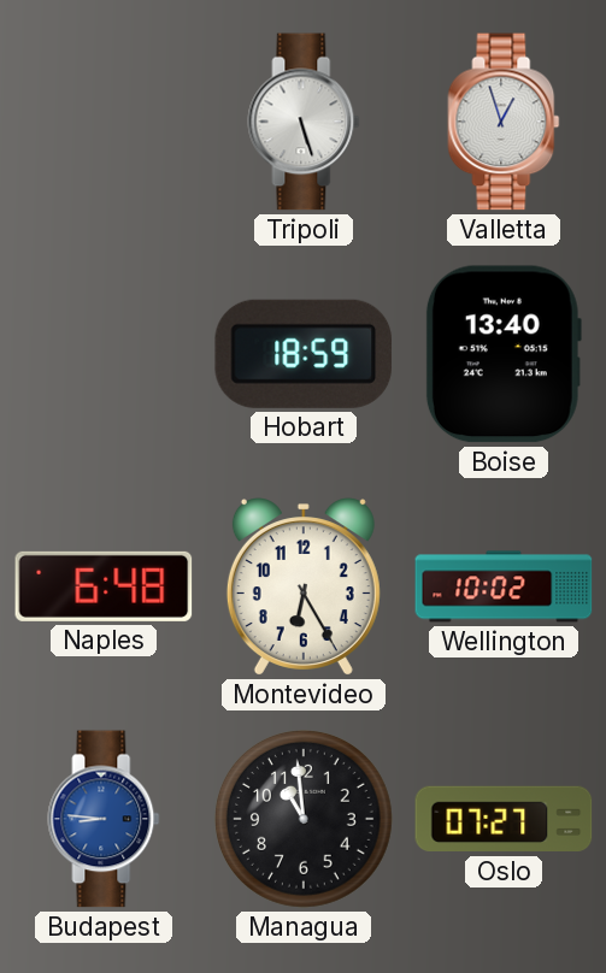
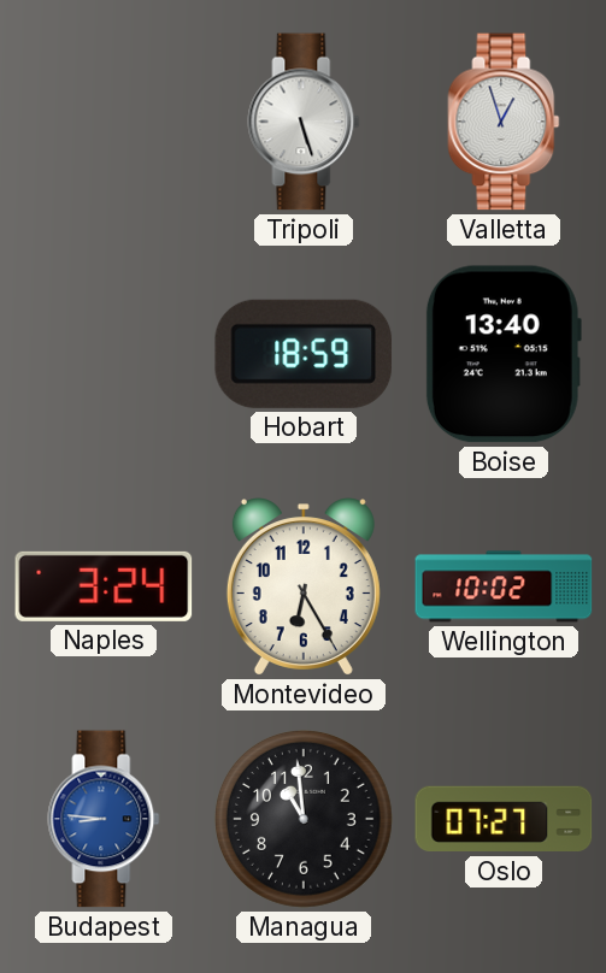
Naples: 6:48 -> 3:24 (104, 586)
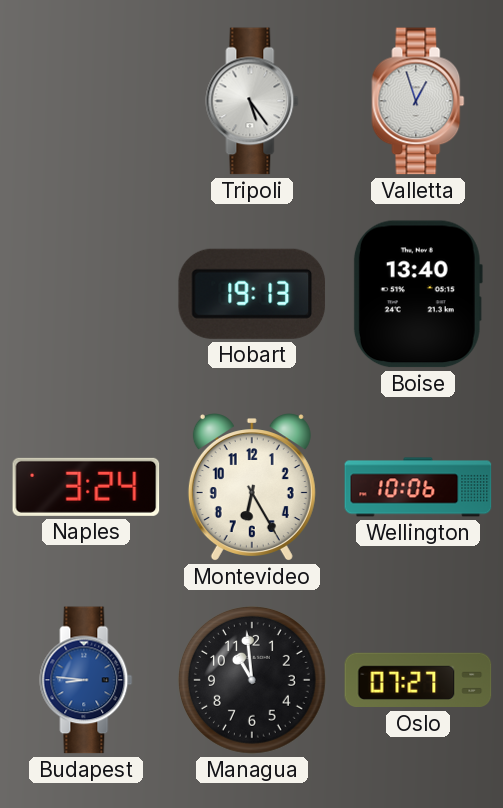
Tripoli: 5:27 -> 5:24 (252, 101)
Hobart: 18:59 -> 19:13 (252, 294)
Wellington: 10:02 -> 10:06 (418, 487)
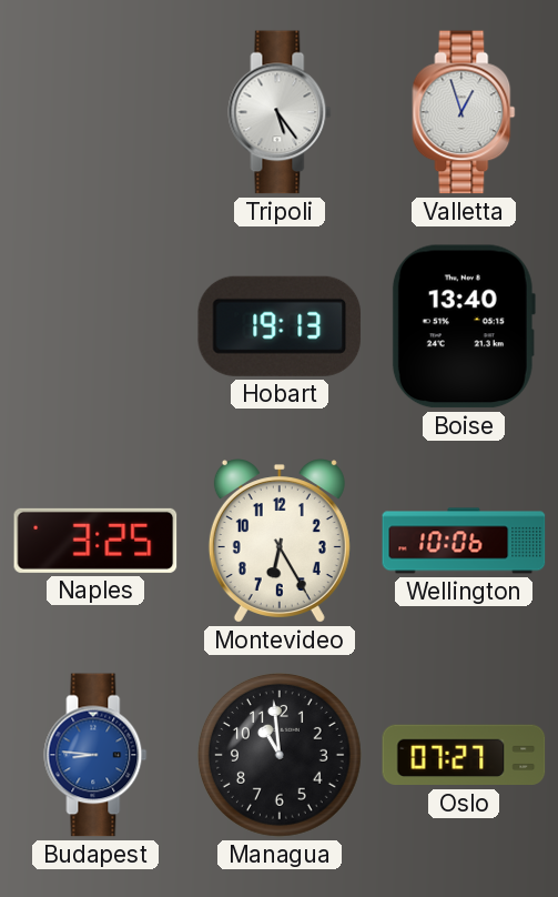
Naples: 3:24 -> 3:25 (95, 541)
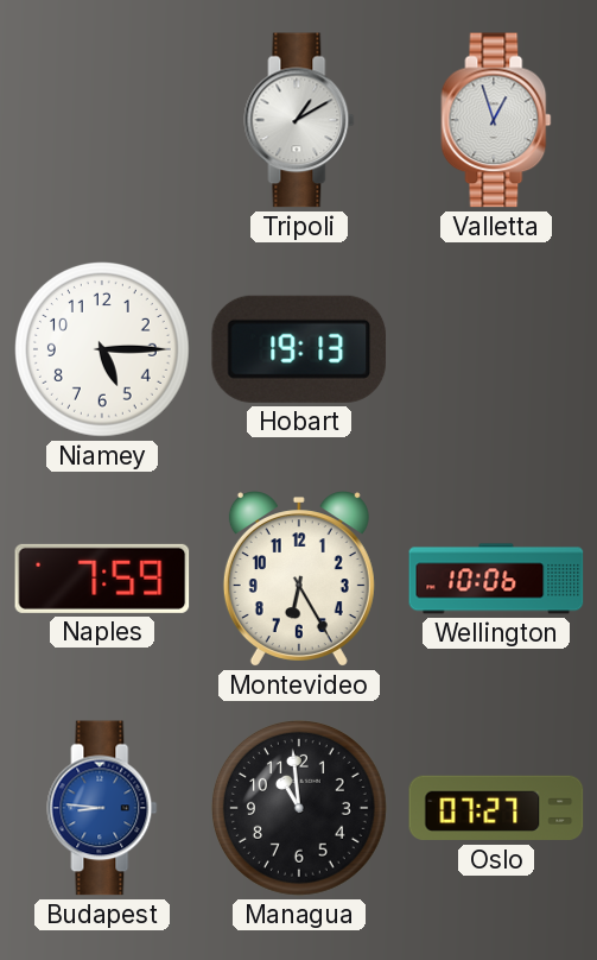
Tripoli: 5:24 -> 1:10 (299, 120)
Niamey: none -> 5:15 (103, 350)
Boise: 13:40 -> none (464, 326)
Naples: 3:25 -> 7:59 (102, 579)
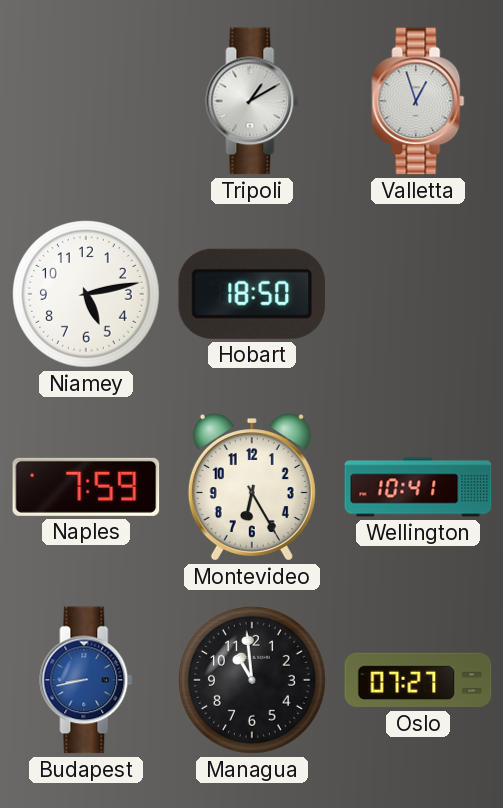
Niamey: 5:15 -> 5:13 (87, 295)
Hobart: 19:13 -> 18:50 (252, 294)
Wellington: 10:06 -> 10:41 (418, 487)
Budapest: 8:46 -> 8:43 (86, 680)
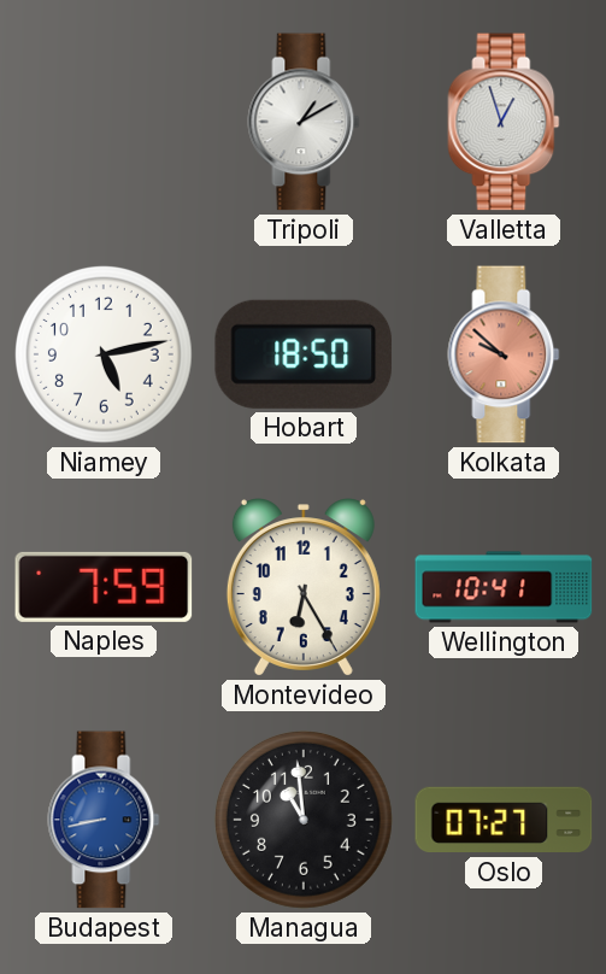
Kolkata: none -> 9:52 (504, 354)
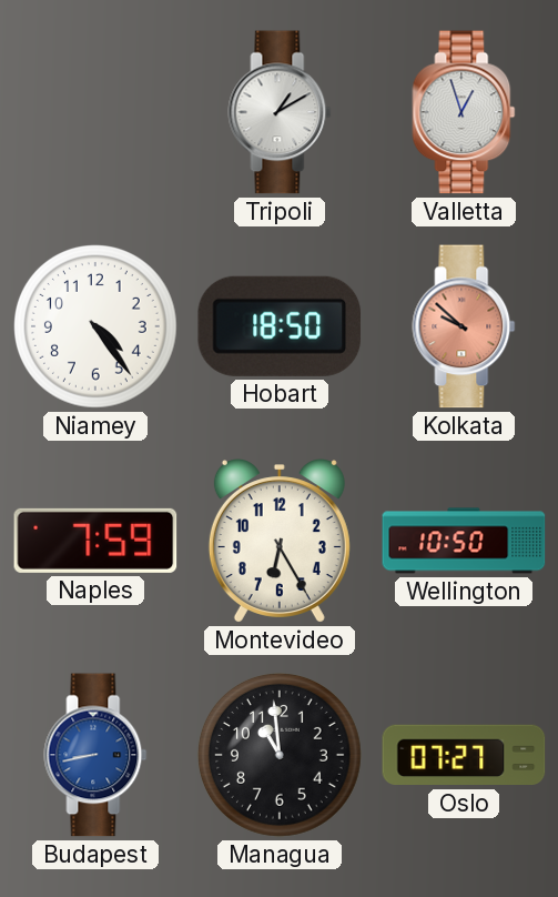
Niamey: 5:13 -> 4:24 (97, 327)
Wellington: 10:41 -> 10:50 (464, 541)
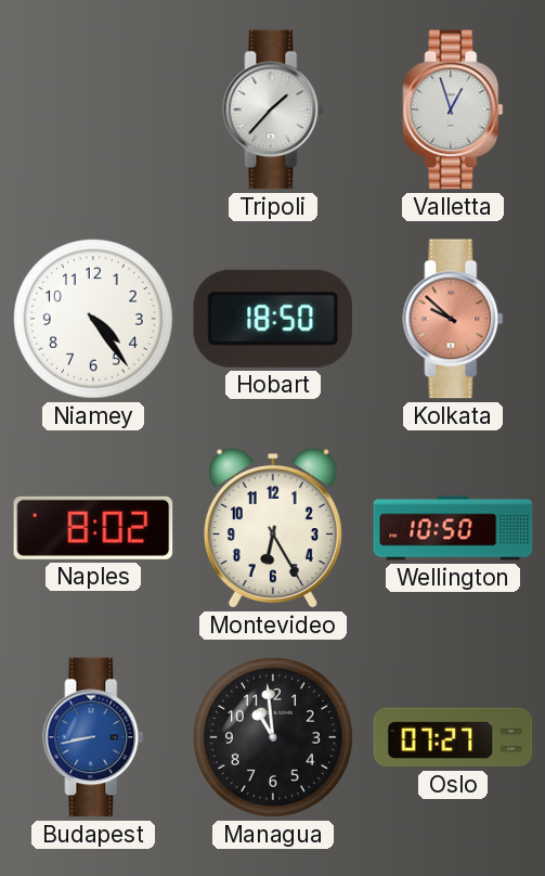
Tripoli: 1:10 -> 1:37 (273, 110)
Naples: 7:59 -> 8:02 (93, 528)
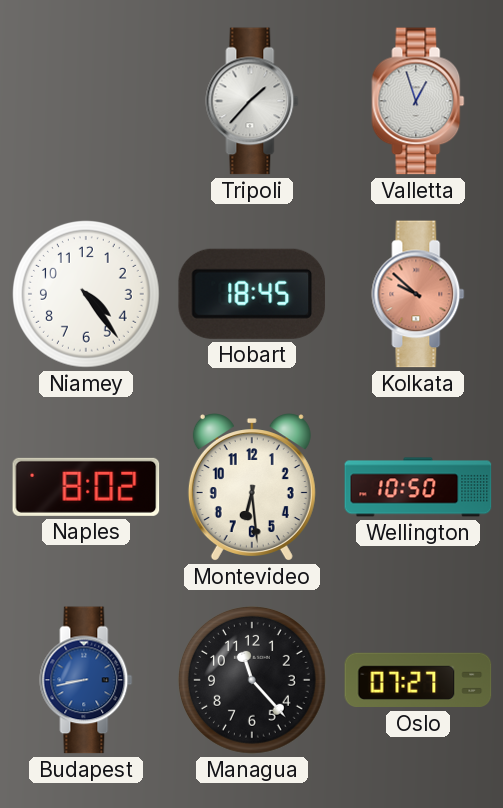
Hobart: 18:50 -> 18:45 (252, 294)
Montevideo: 6:25 -> 6:29 (252, 487)
Managua: 10:59 -> 11:23 (253, 681)
